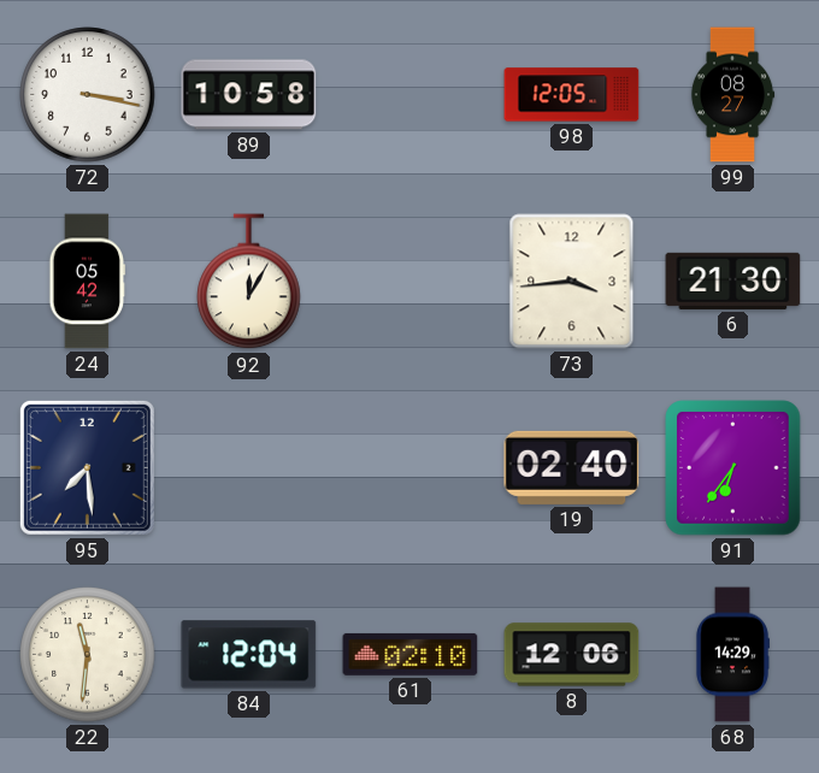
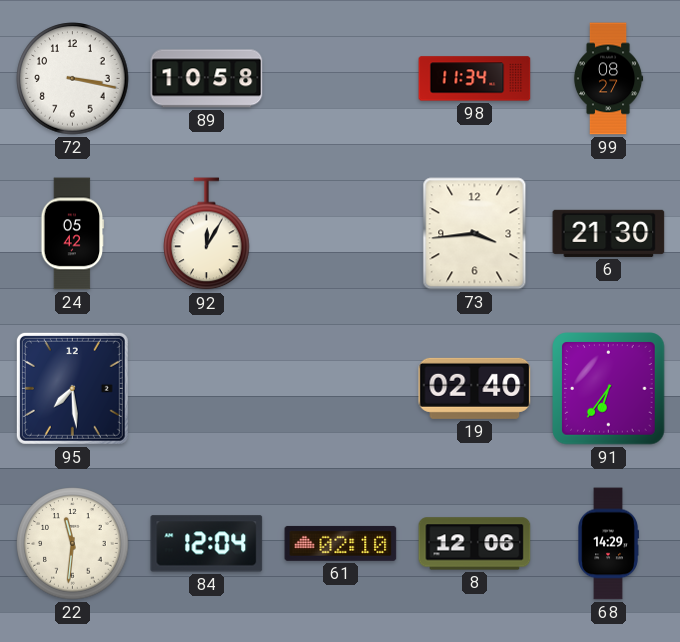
98: 12:05 -> 11:34 (475, 79)
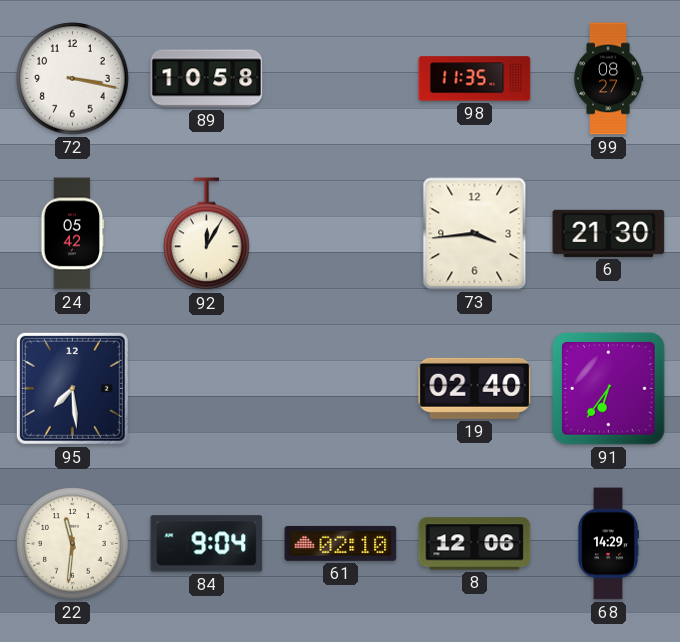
98: 11:34 -> 11:35 (475, 79)
84: 12:04 -> 9:04 (207, 544)
